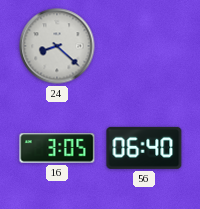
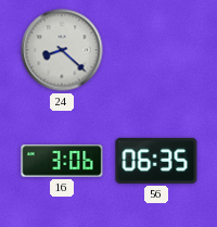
16: 3:05 -> 3:06 (62, 161)
56: 06:40 -> 06:35 (156, 161)
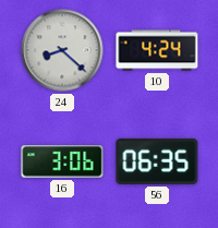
10: none -> 4:24 (157, 50)
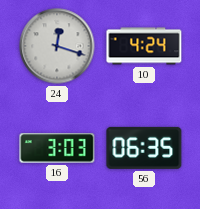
24: 8:22 -> 12:18 (57, 46)
16: 3:06 -> 3:03 (57, 148)
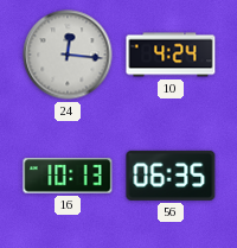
24: 12:18 -> 12:16 (68, 55)
16: 3:03 -> 10:13 (68, 176)
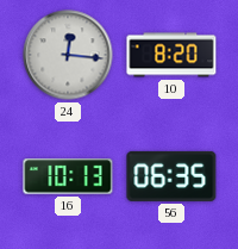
10: 4:24 -> 8:20 (171, 55)
